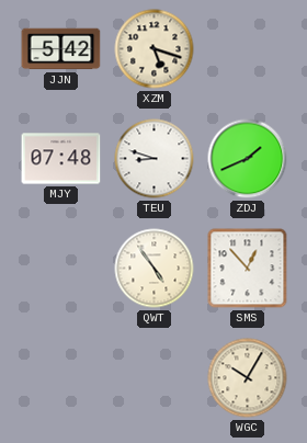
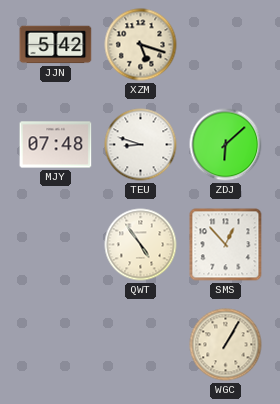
ZDJ: 1:41 -> 6:08 (226, 145)
WGC: 10:05 -> 1:05 (226, 345)
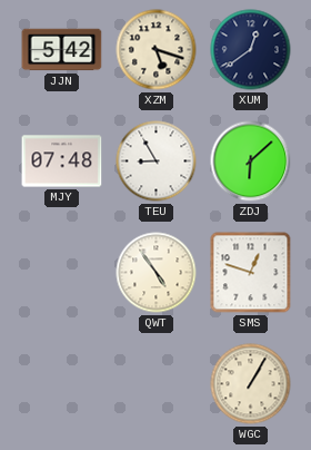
XUM: none -> 12:39 (251, 50)
TEU: 8:48 -> 8:55 (157, 162)
SMS: 12:53 -> 12:48 (251, 273)
